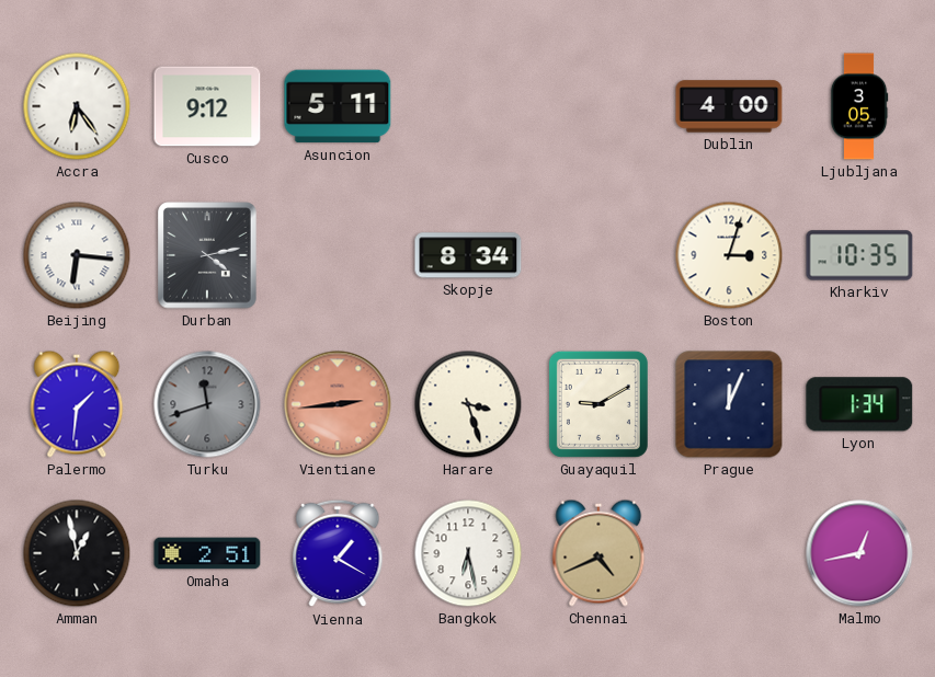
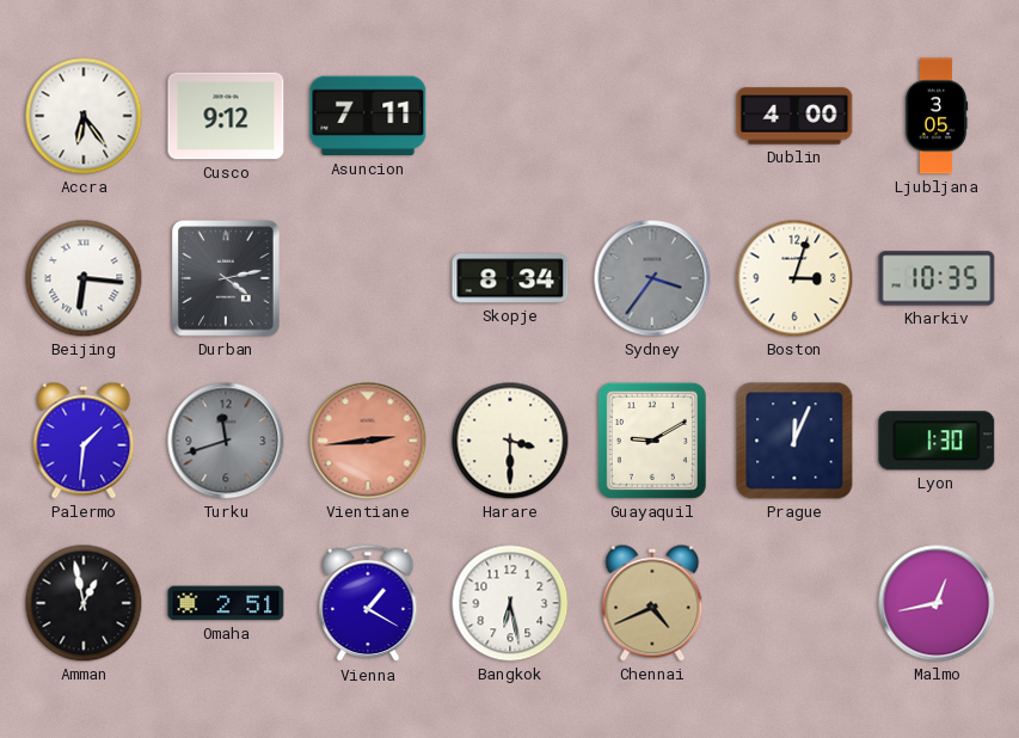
Asuncion: 5:11 -> 7:11 (368, 116)
Sydney: none -> 3:36 (652, 278)
Harare: 3:27 -> 3:30 (510, 441)
Lyon: 1:34 -> 1:30 (937, 441)
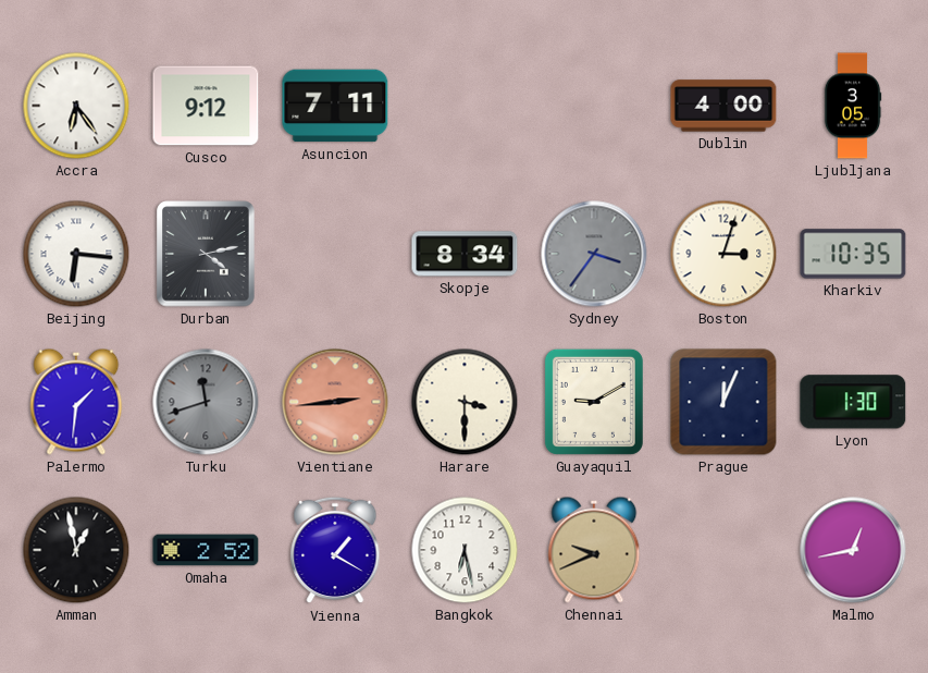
Omaha: 2:51 -> 2:52 (206, 550)
Chennai: 4:41 -> 9:41 (594, 550)
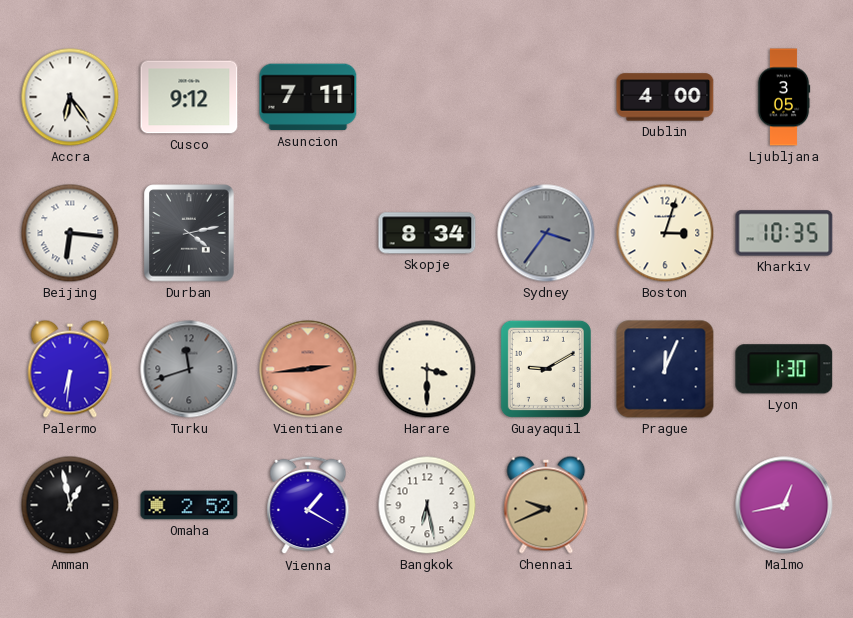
Palermo: 1:31 -> 6:31 (70, 369)
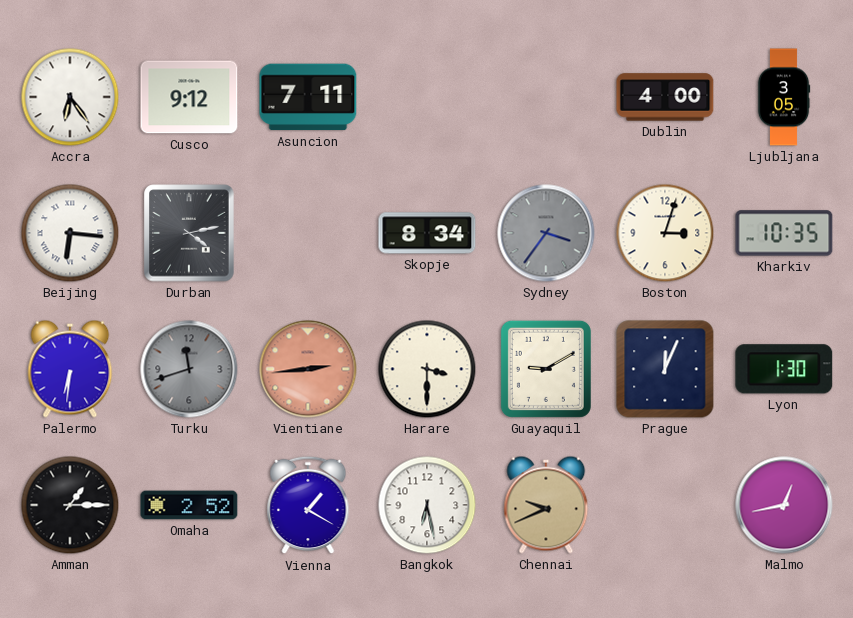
Amman: 12:58 -> 1:15 (70, 505)
